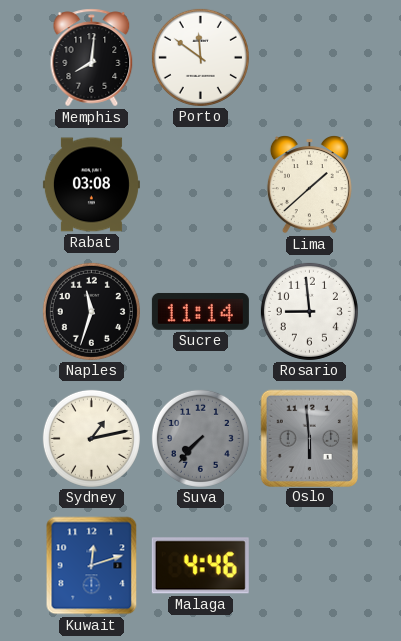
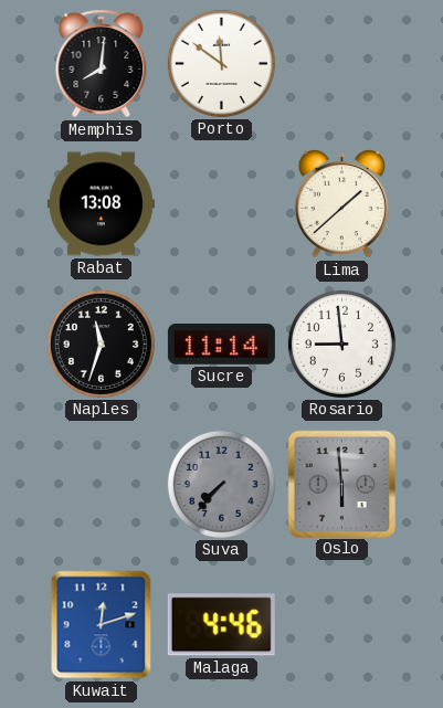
Rabat: 03:08 -> 13:08 (101, 204)
Sydney: 1:13 -> none (91, 438)
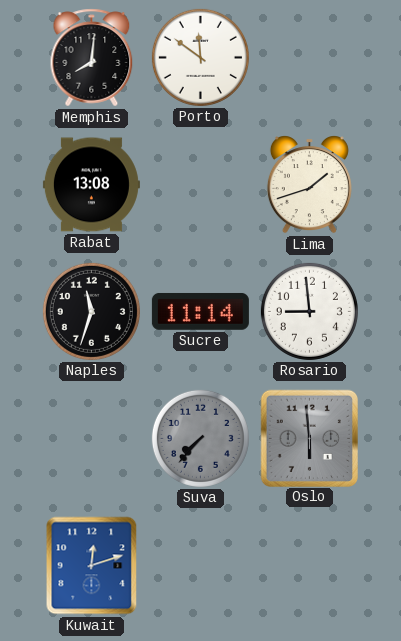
Lima: 1:38 -> 1:42 (309, 185)
Malaga: 4:46 -> none (221, 625)
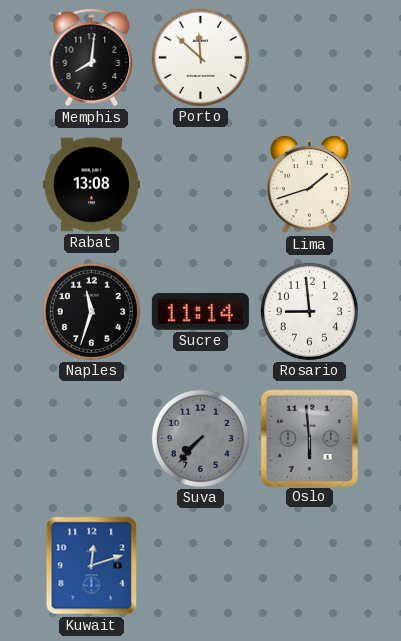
Porto: 11:51 -> 11:52 (200, 57)
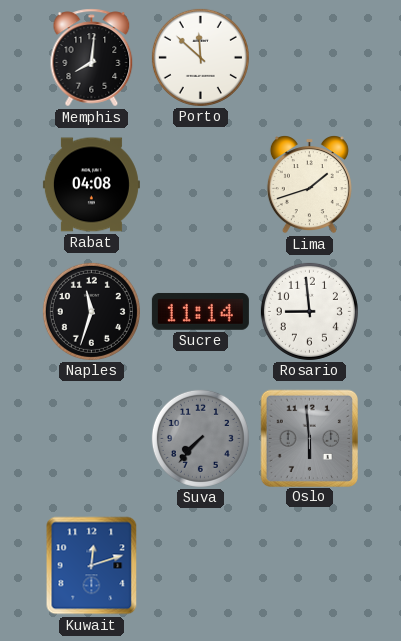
Rabat: 13:08 -> 04:08 (91, 185)
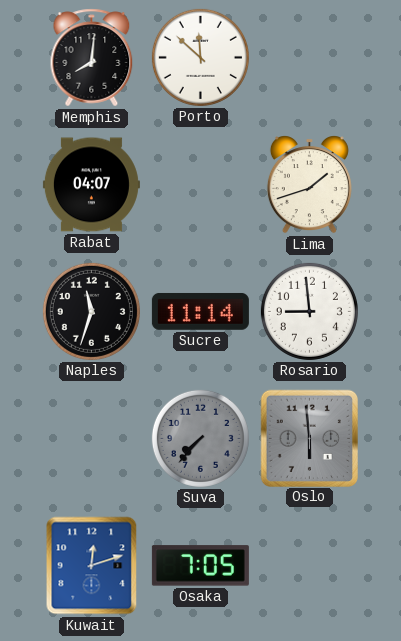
Rabat: 04:08 -> 04:07 (91, 185)
Osaka: none -> 7:05 (200, 566)
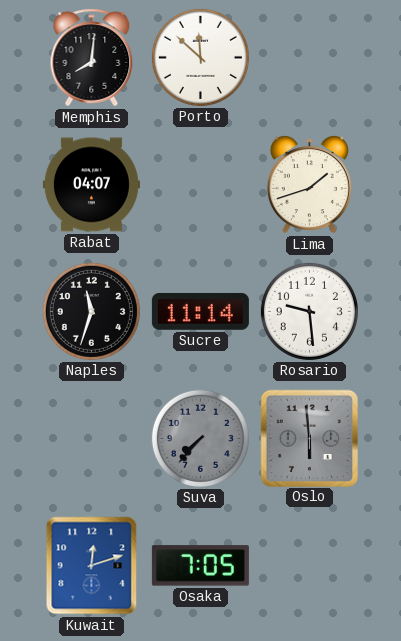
Rosario: 8:59 -> 9:29 (309, 311)
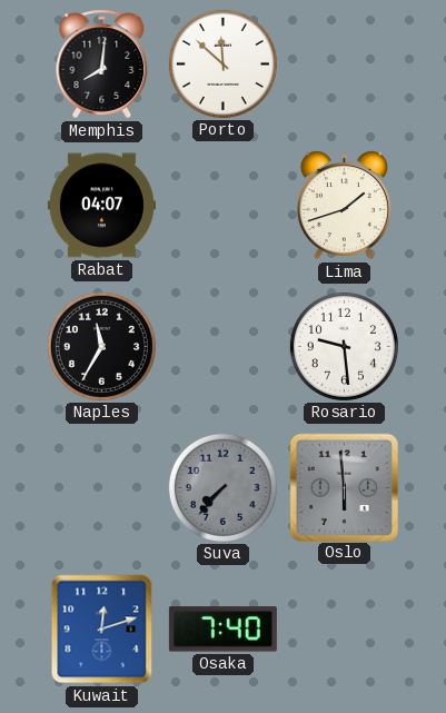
Naples: 11:33 -> 11:35 (101, 346)
Sucre: 11:14 -> none (200, 311)
Osaka: 7:05 -> 7:40 (222, 630)
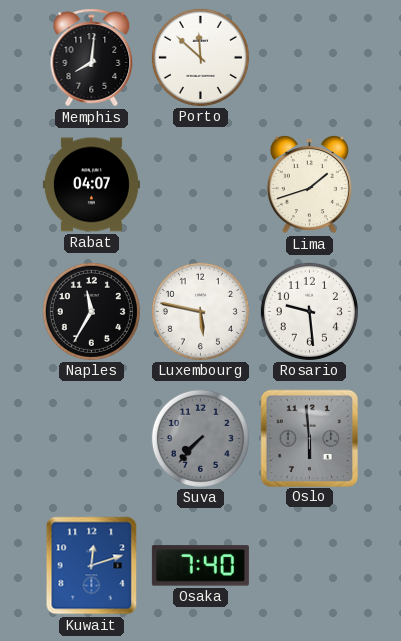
Luxembourg: none -> 5:47 (200, 311)
